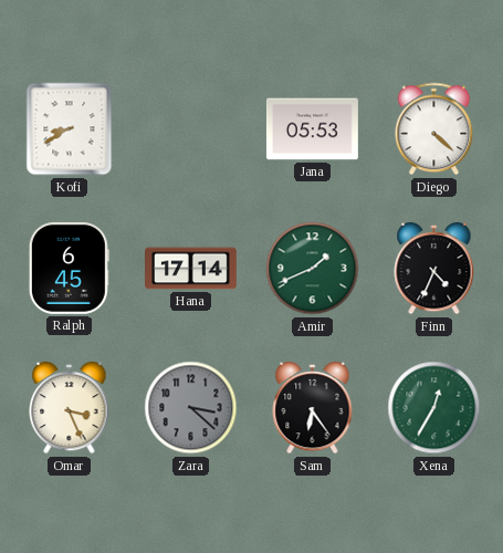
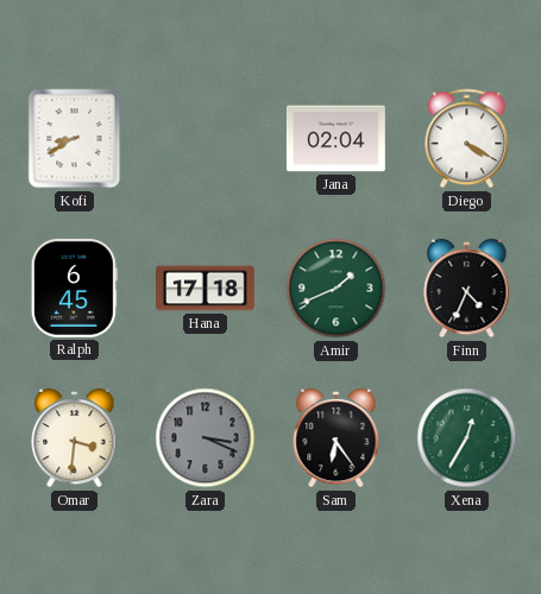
Jana: 05:53 -> 02:04 (336, 139)
Diego: 4:22 -> 4:20 (467, 139)
Hana: 17:14 -> 17:18 (206, 289)
Omar: 3:26 -> 3:31 (75, 438)
Zara: 3:22 -> 3:19 (206, 438)
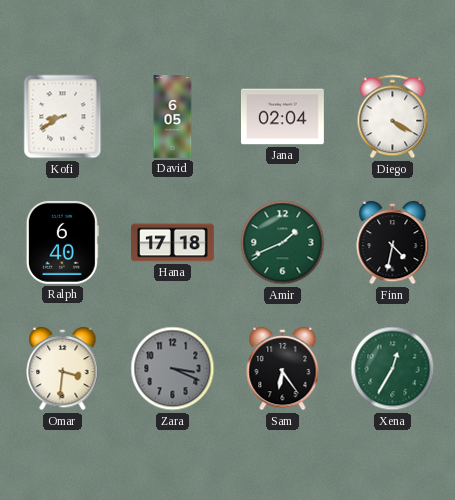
David: none -> 6:05 (173, 117)
Ralph: 6:45 -> 6:40 (62, 242)
Finn: 4:34 -> 4:32 (393, 243)
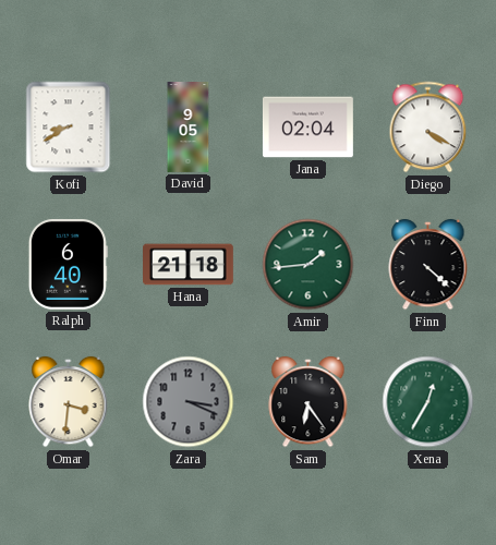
David: 6:05 -> 9:05 (189, 128)
Hana: 17:18 -> 21:18 (189, 265)
Amir: 1:41 -> 1:44 (309, 265)
Finn: 4:32 -> 4:22 (428, 265)
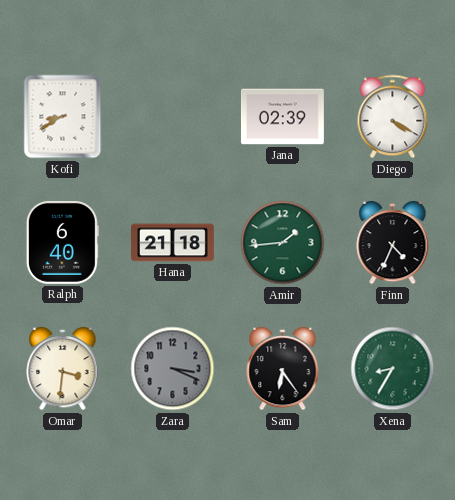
David: 9:05 -> none (189, 128)
Jana: 02:04 -> 02:39 (283, 117)
Finn: 4:22 -> 4:34 (393, 243)
Xena: 12:35 -> 8:35 (393, 369)
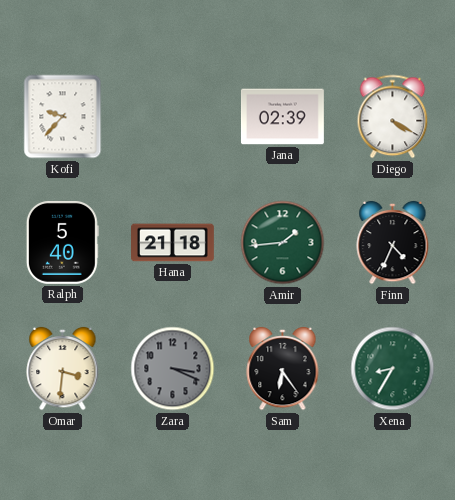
Kofi: 8:40 -> 9:37 (63, 117)
Ralph: 6:40 -> 5:40 (62, 242)
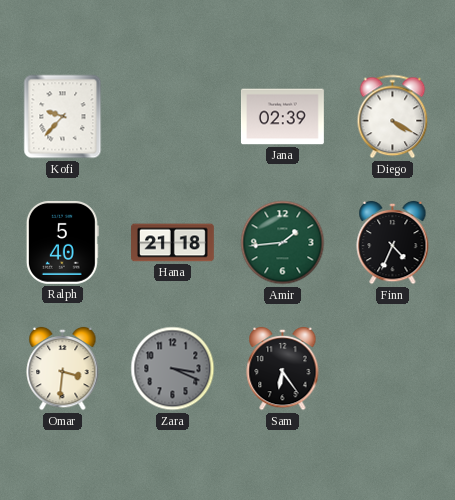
Xena: 8:35 -> none (393, 369)
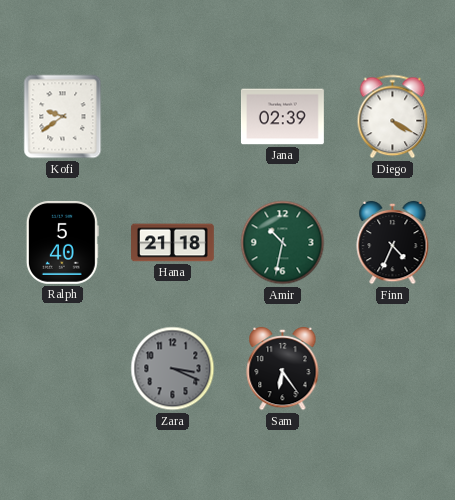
Kofi: 9:37 -> 9:39 (63, 117)
Amir: 1:44 -> 10:32 (283, 243)
Omar: 3:31 -> none (63, 369)
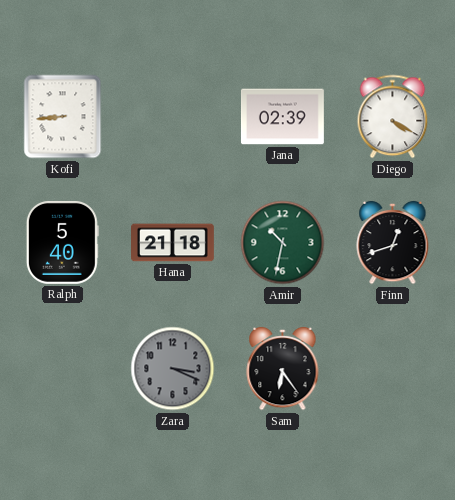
Kofi: 9:39 -> 8:44 (63, 117)
Finn: 4:34 -> 12:42 (393, 243)
